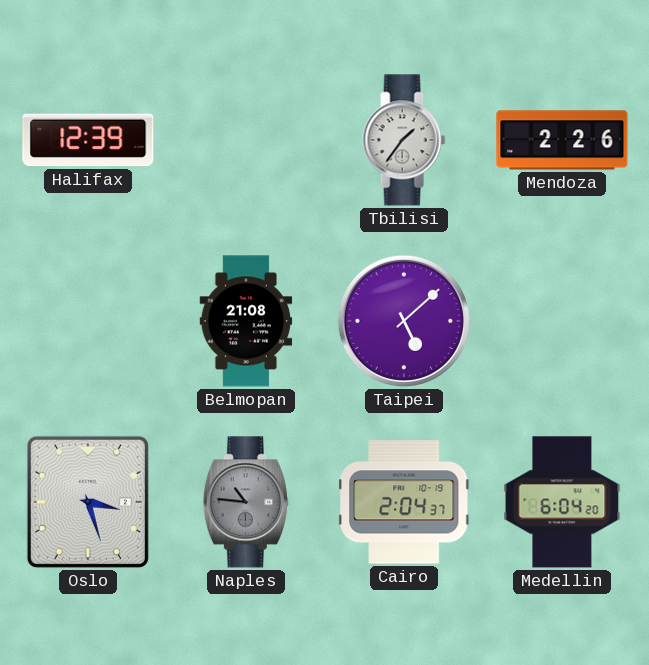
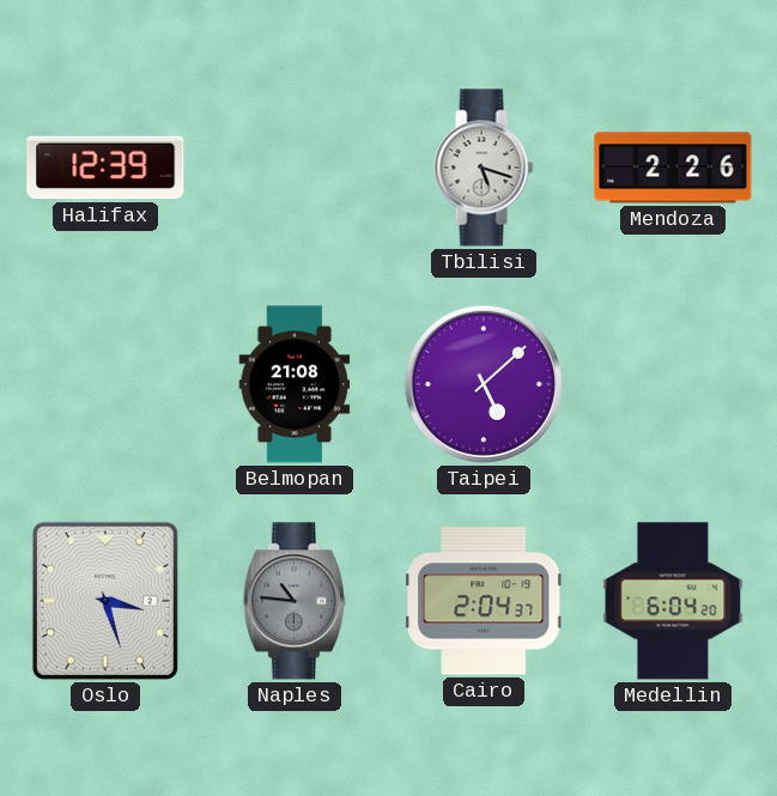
Tbilisi: 1:36 -> 5:18 (484, 168)
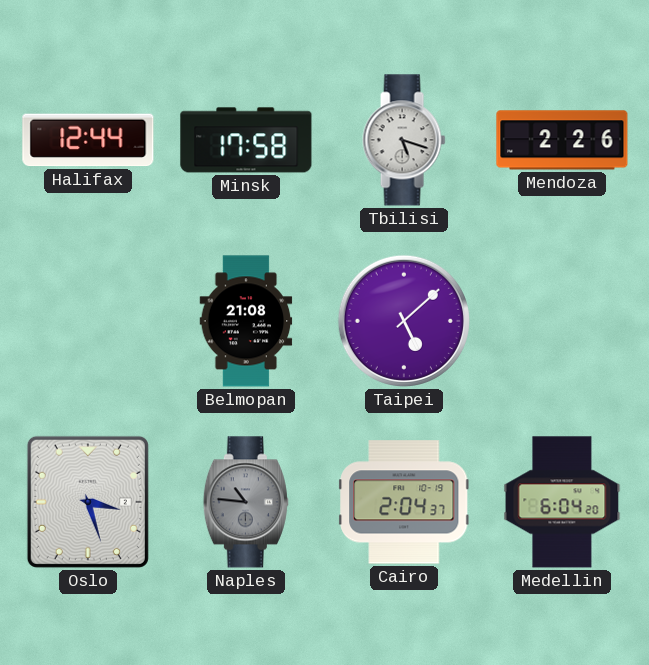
Halifax: 12:39 -> 12:44 (88, 140)
Minsk: none -> 17:58 (246, 140)
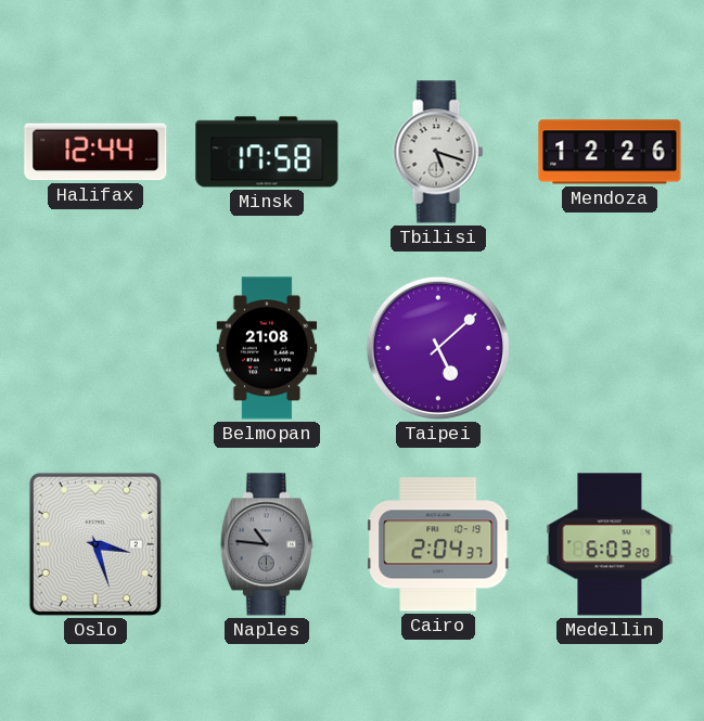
Mendoza: 2:26 -> 12:26 (610, 152)
Medellin: 6:04 -> 6:03 (610, 544)
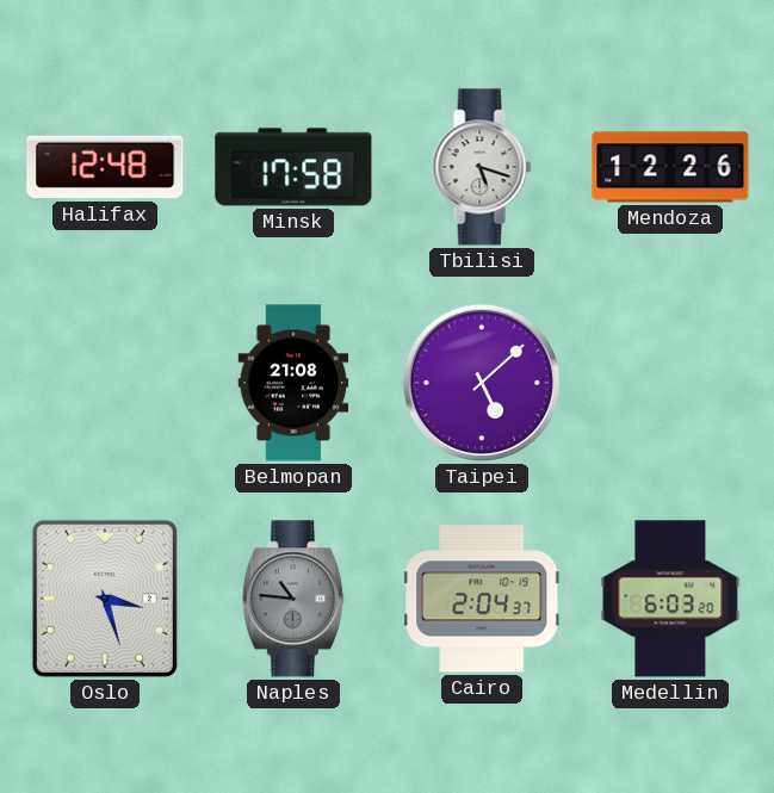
Halifax: 12:44 -> 12:48 (105, 167)
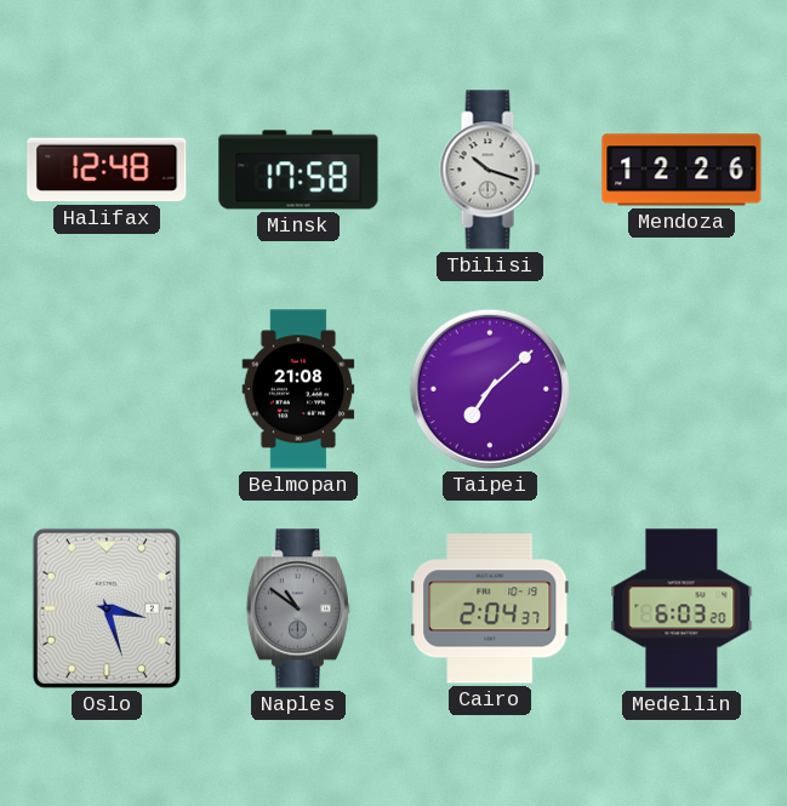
Tbilisi: 5:18 -> 10:18 (490, 170)
Taipei: 5:08 -> 7:08 (490, 389)
Naples: 10:46 -> 10:51 (298, 608)
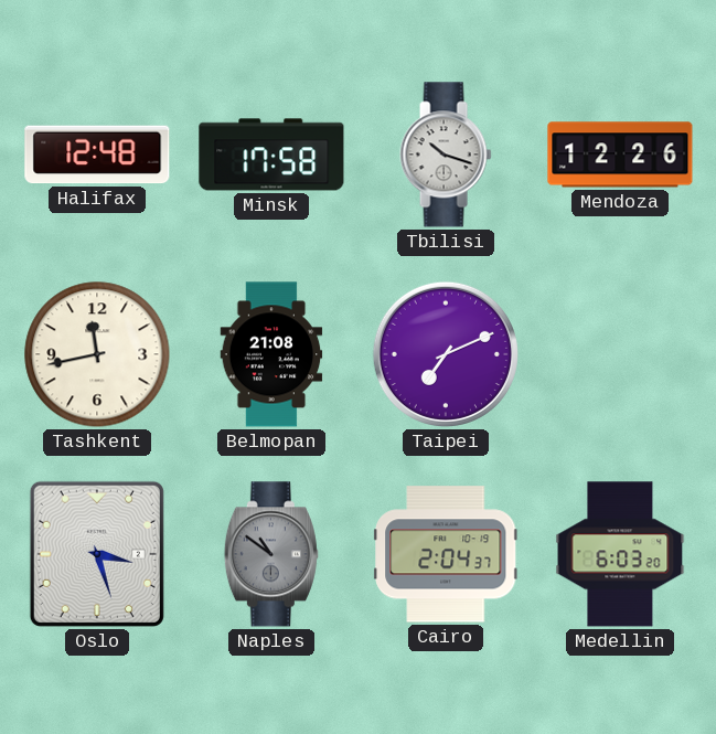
Tashkent: none -> 11:43 (97, 354)
Taipei: 7:08 -> 7:11 (446, 354)
